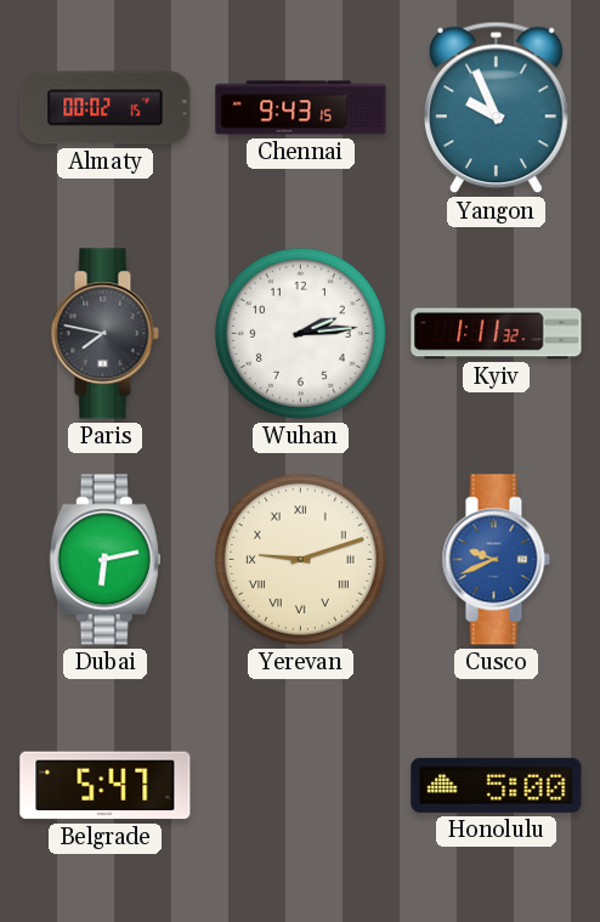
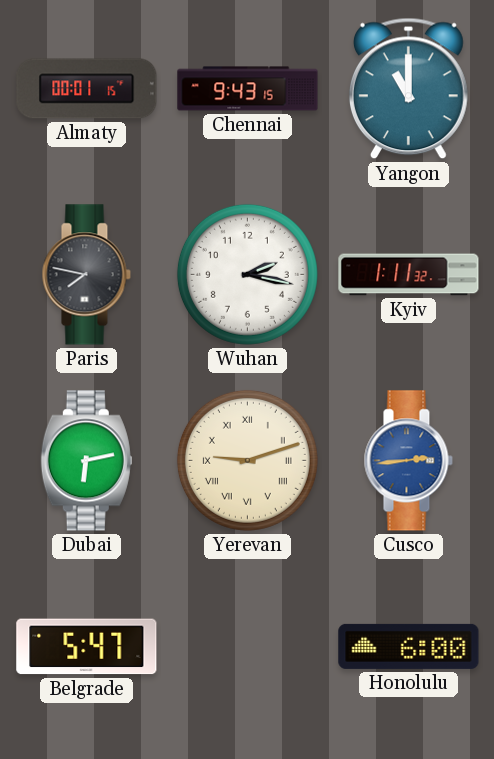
Almaty: 00:02 -> 00:01 (87, 89)
Yangon: 9:56 -> 11:00 (408, 89)
Wuhan: 2:14 -> 2:17 (247, 274)
Cusco: 9:41 -> 2:44 (408, 461)
Honolulu: 5:00 -> 6:00 (409, 646)
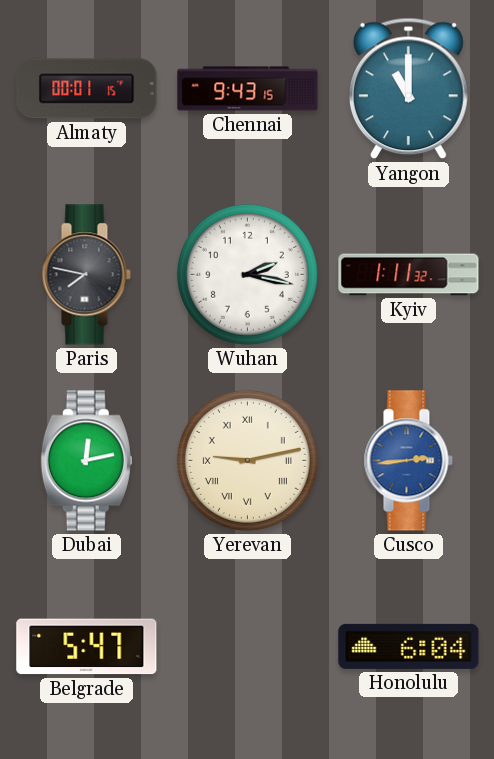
Dubai: 6:13 -> 12:13 (86, 461)
Yerevan: 9:12 -> 9:13 (247, 460)
Honolulu: 6:00 -> 6:04 (409, 646)
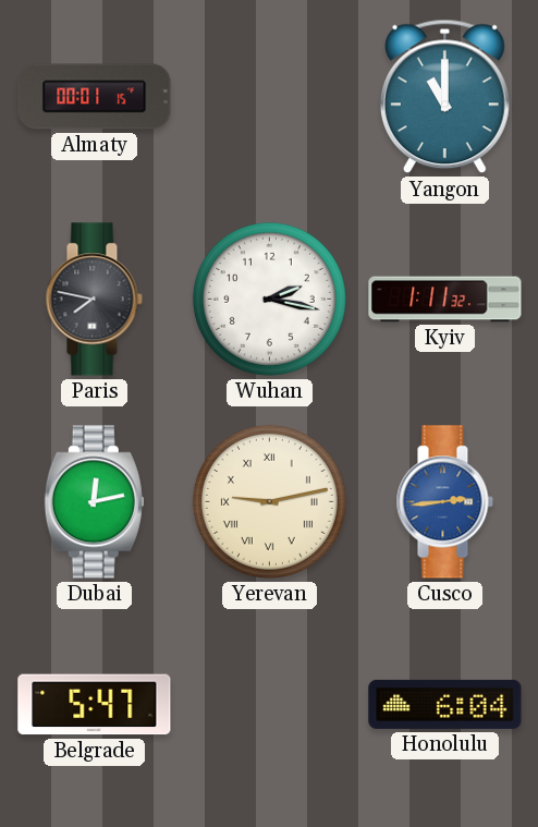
Chennai: 9:43 -> none (248, 89)
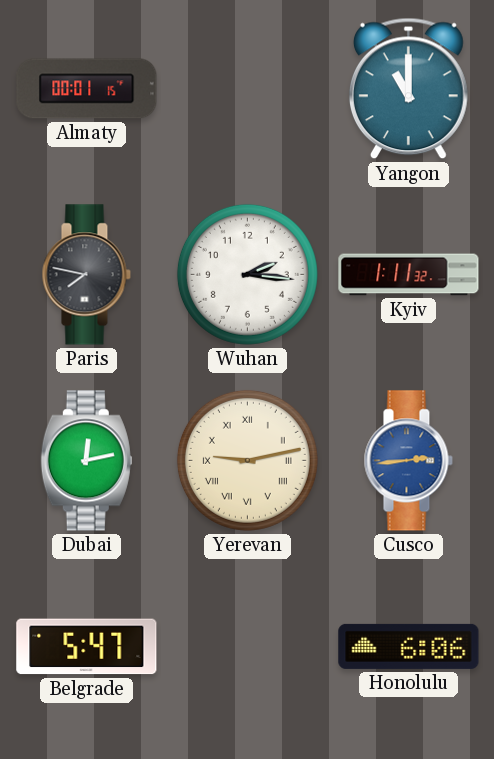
Wuhan: 2:17 -> 2:16 (247, 274)
Honolulu: 6:04 -> 6:06 (409, 646)
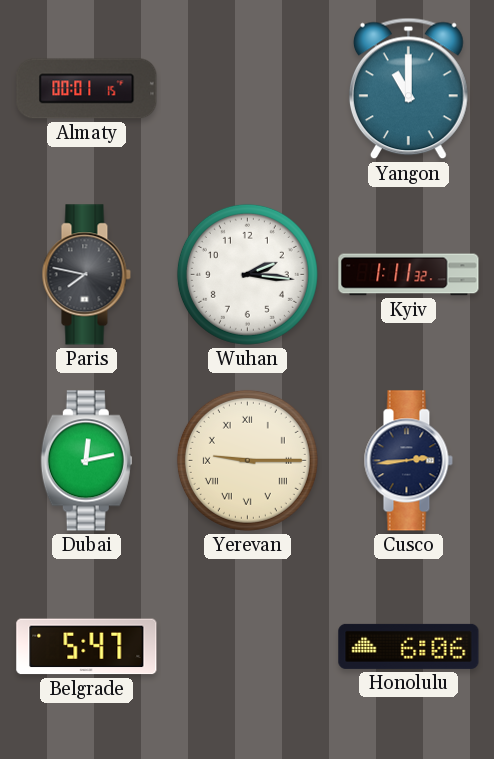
Yerevan: 9:13 -> 9:15 (247, 460)
Cusco dial: blue -> navy (408, 461)
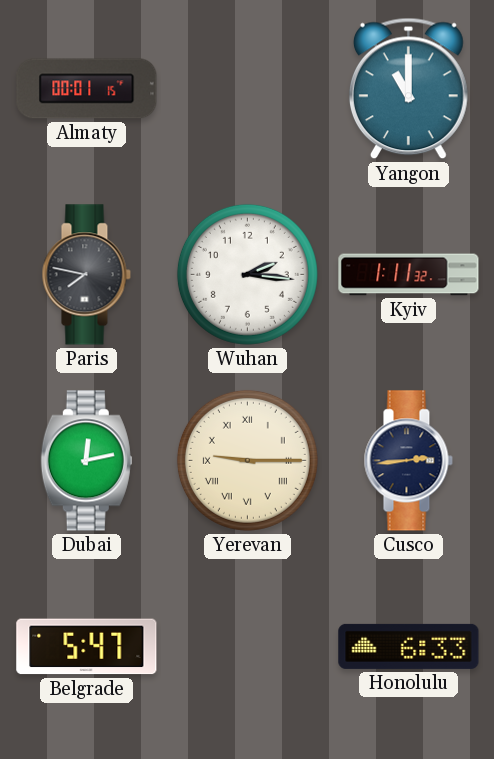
Honolulu: 6:06 -> 6:33 (409, 646)
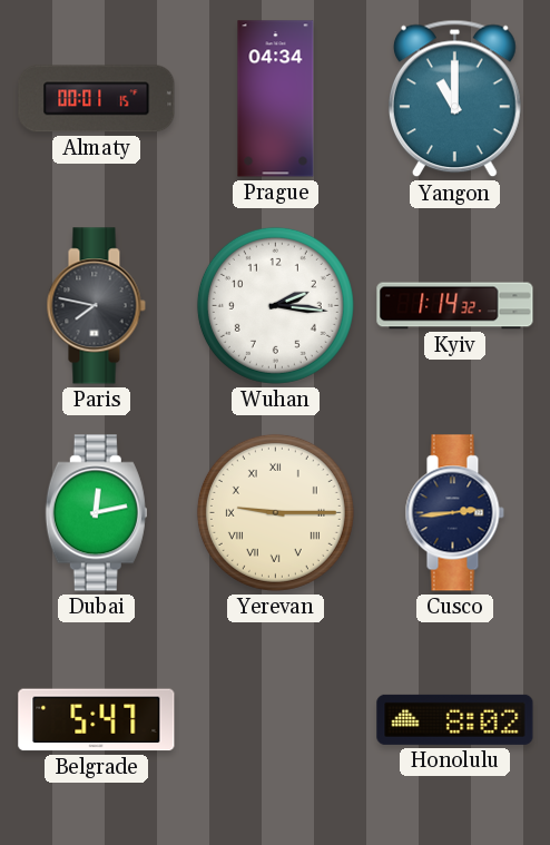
Prague: none -> 04:34 (276, 99)
Kyiv: 1:11 -> 1:14 (455, 306)
Honolulu: 6:33 -> 8:02 (455, 719)
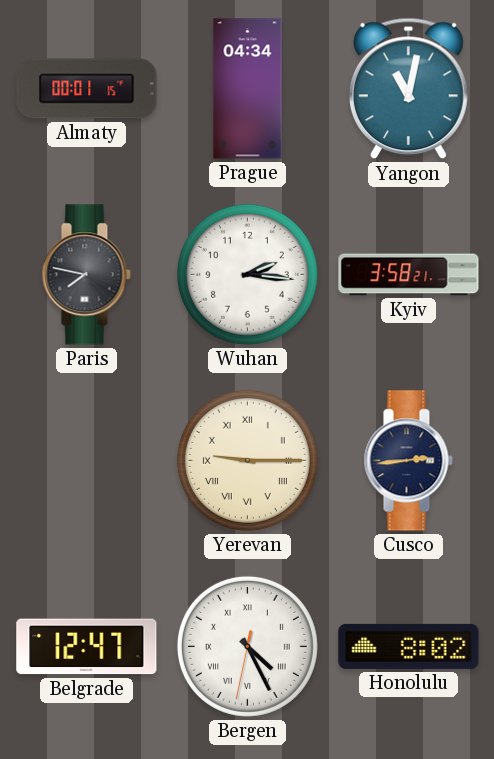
Yangon: 11:00 -> 11:02 (408, 89)
Kyiv: 1:14 -> 3:58 (409, 275)
Dubai: 12:13 -> none (96, 513)
Belgrade: 5:47 -> 12:47 (87, 647)
Bergen: none -> 4:25 (247, 646)
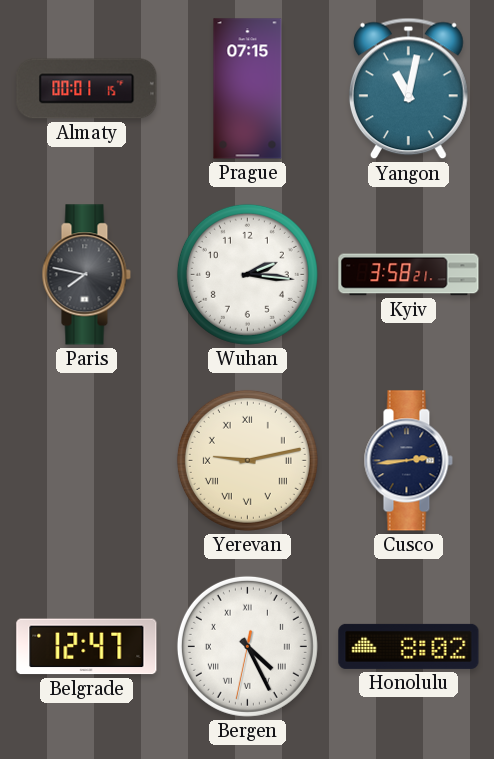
Prague: 04:34 -> 07:15 (248, 89)
Yerevan: 9:15 -> 9:13 (247, 460)
